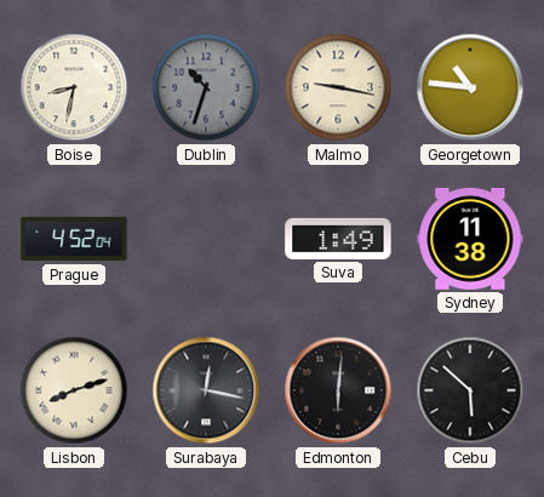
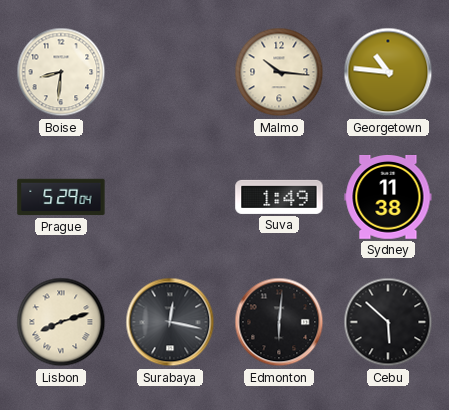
Boise: 8:32 -> 8:31 (61, 72)
Dublin: 10:33 -> none (206, 87)
Malmo: 9:17 -> 10:16 (279, 72)
Prague: 4:52 -> 5:29 (61, 197)
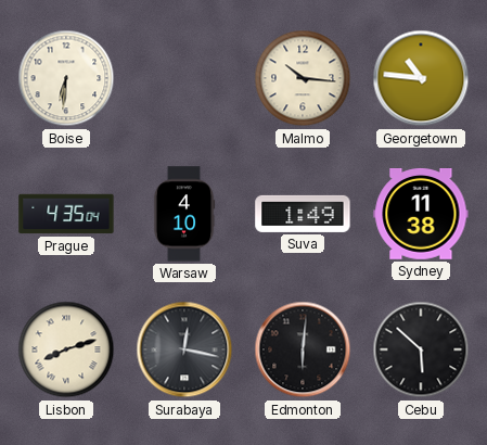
Boise: 8:31 -> 6:31 (66, 78)
Prague: 5:29 -> 4:35 (66, 214)
Warsaw: none -> 4:10 (184, 214)
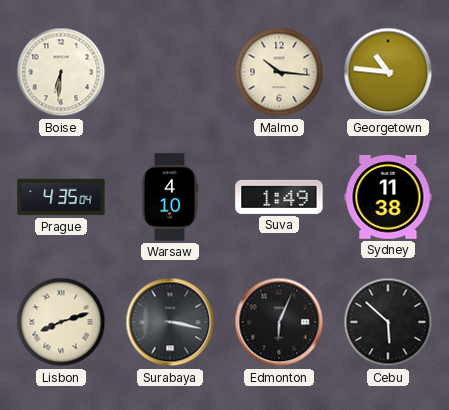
Surabaya: 12:17 -> 3:17 (170, 322)
Edmonton: 6:01 -> 6:04 (279, 322)
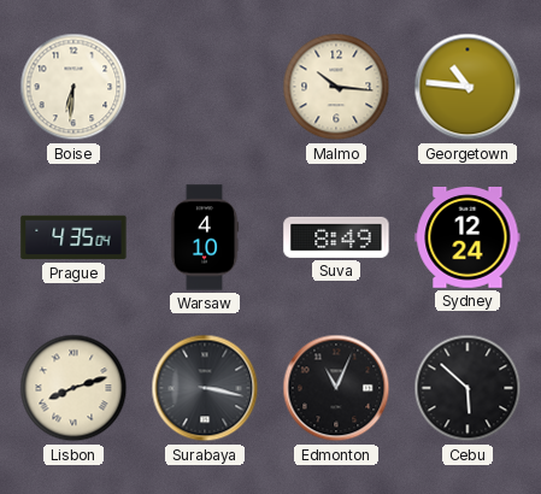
Suva: 1:49 -> 8:49 (336, 237)
Sydney: 11:38 -> 12:24 (468, 239)
Edmonton: 6:04 -> 11:04 (336, 388)
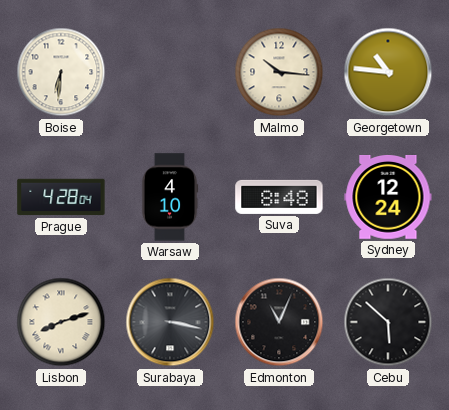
Prague: 4:35 -> 4:28 (61, 197)
Suva: 8:49 -> 8:48 (279, 197)
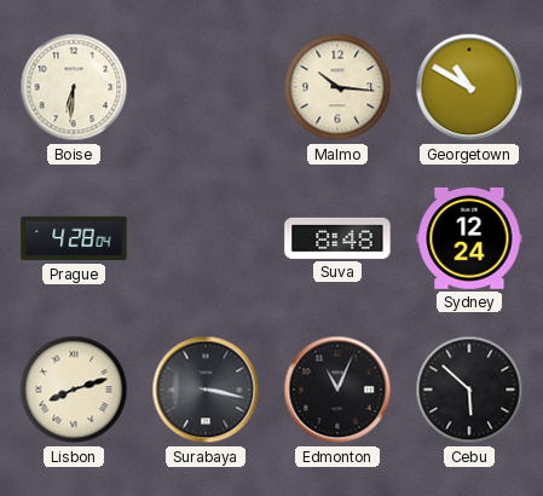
Georgetown: 10:46 -> 10:50 (469, 87)
Warsaw: 4:10 -> none (170, 197)
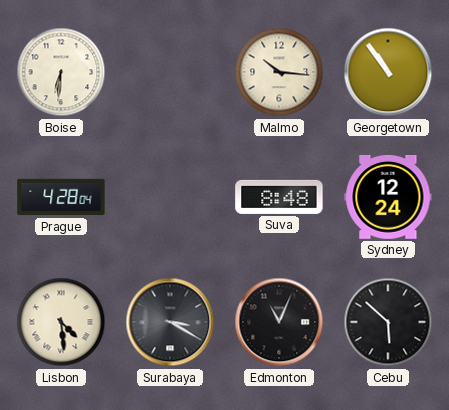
Georgetown: 10:50 -> 10:54 (388, 72)
Lisbon: 8:12 -> 4:29 (61, 322)
Surabaya: 3:17 -> 3:20 (170, 322)
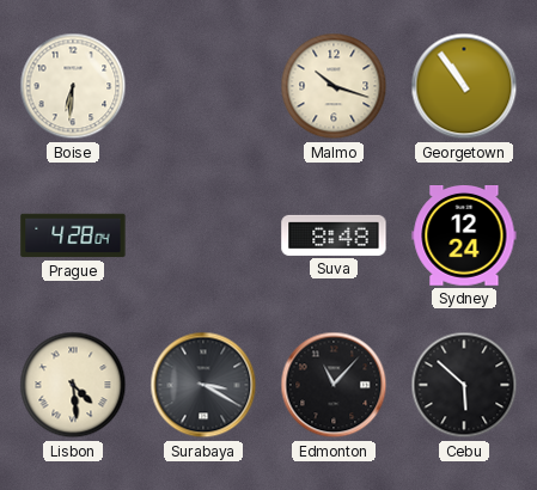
Malmo: 10:16 -> 10:18 (334, 86)
Edmonton: 11:04 -> 11:07 (334, 385)
